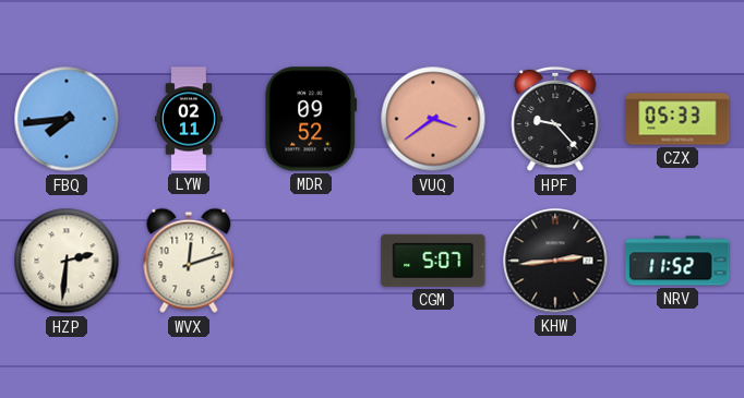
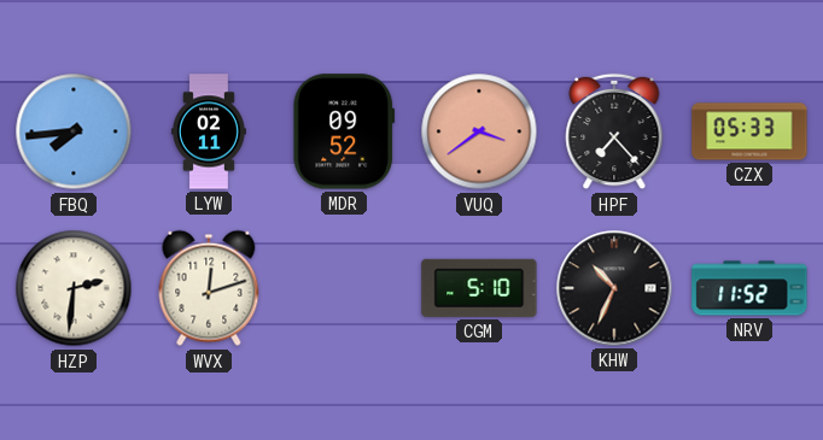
HPF: 9:23 -> 7:23 (614, 131)
CGM: 5:07 -> 5:10 (479, 288)
KHW: 2:44 -> 10:34 (614, 288)
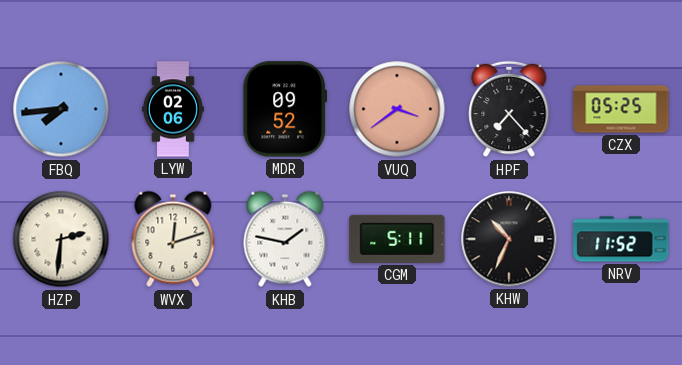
LYW: 02:11 -> 02:06 (173, 109)
CZX: 05:33 -> 05:25 (621, 109)
KHB: none -> 1:47 (285, 239)
CGM: 5:10 -> 5:11 (397, 239)
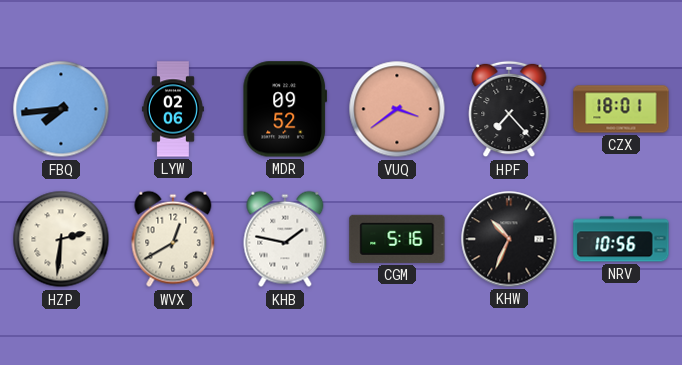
CZX: 05:25 -> 18:01 (621, 109)
WVX: 12:12 -> 12:40 (173, 239)
CGM: 5:11 -> 5:16 (397, 239)
NRV: 11:52 -> 10:56 (621, 239)
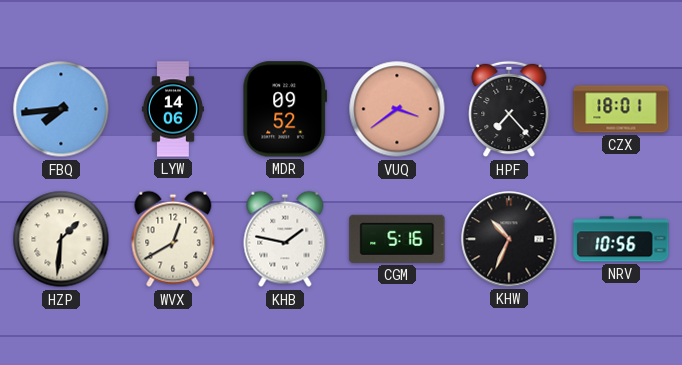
LYW: 02:06 -> 14:06 (173, 109)
HZP: 2:31 -> 1:31 (61, 239)
